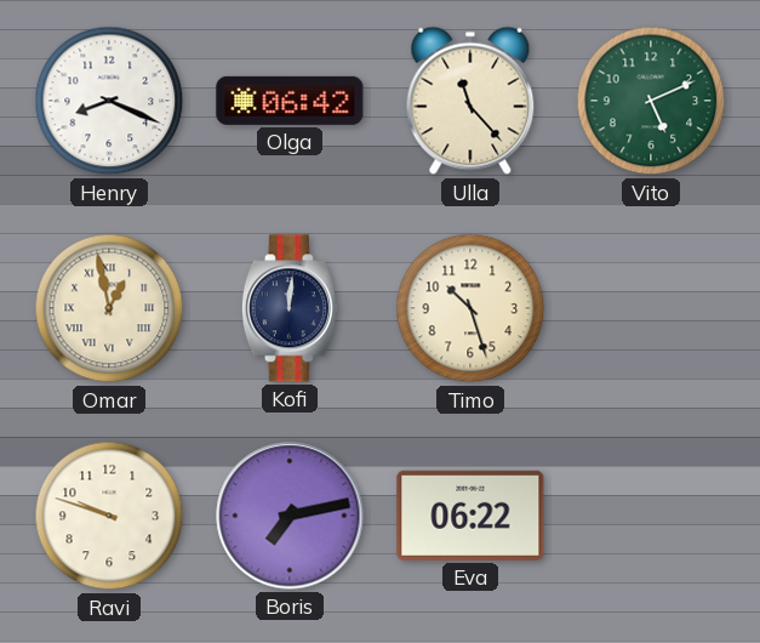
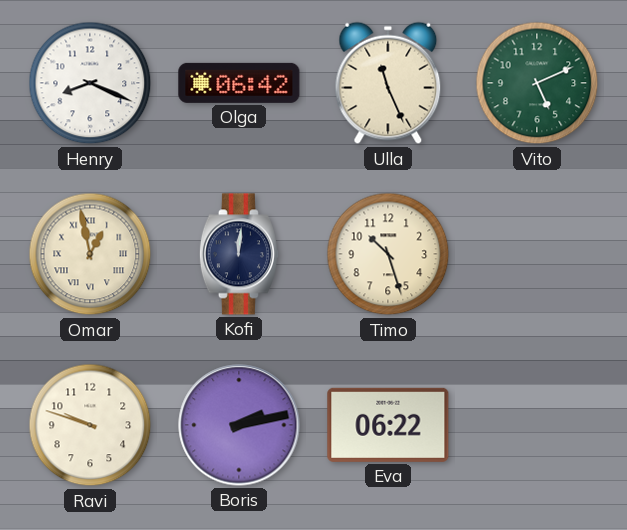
Ulla: 11:23 -> 11:26 (388, 83)
Boris: 7:13 -> 2:13 (239, 425)
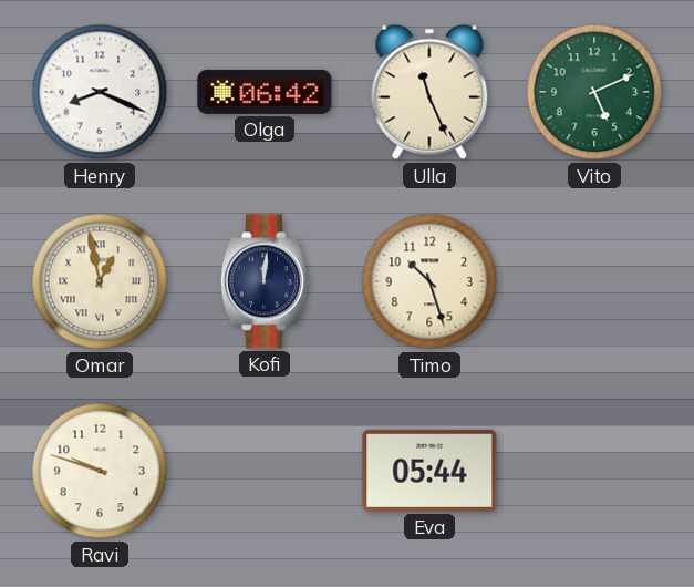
Boris: 2:13 -> none (239, 425)
Eva: 06:22 -> 05:44 (429, 471)
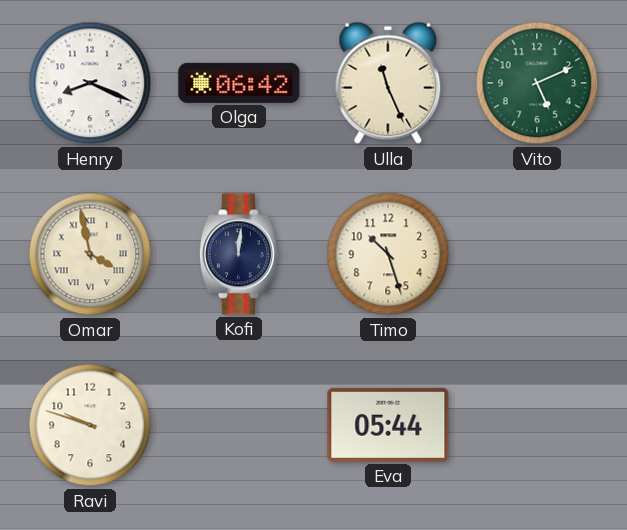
Omar: 12:58 -> 3:58 (90, 254)
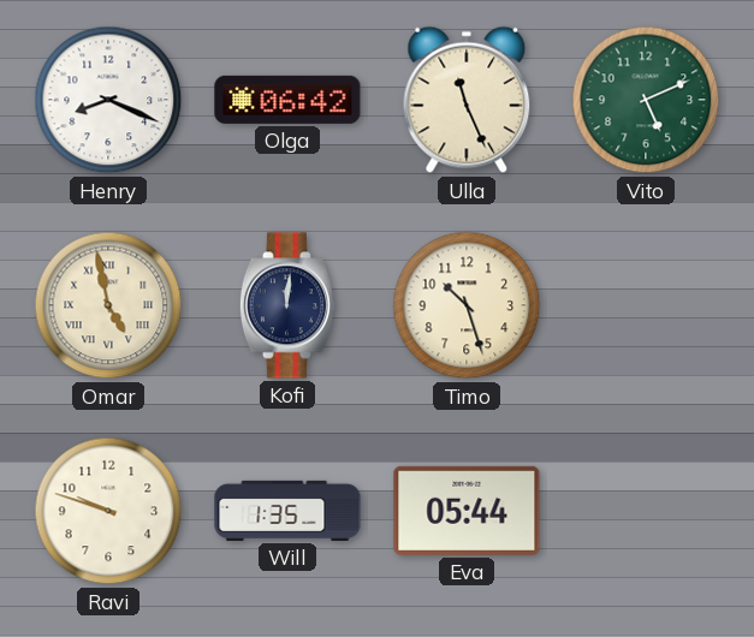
Omar: 3:58 -> 4:58 (108, 305)
Will: none -> 1:35 (287, 511)
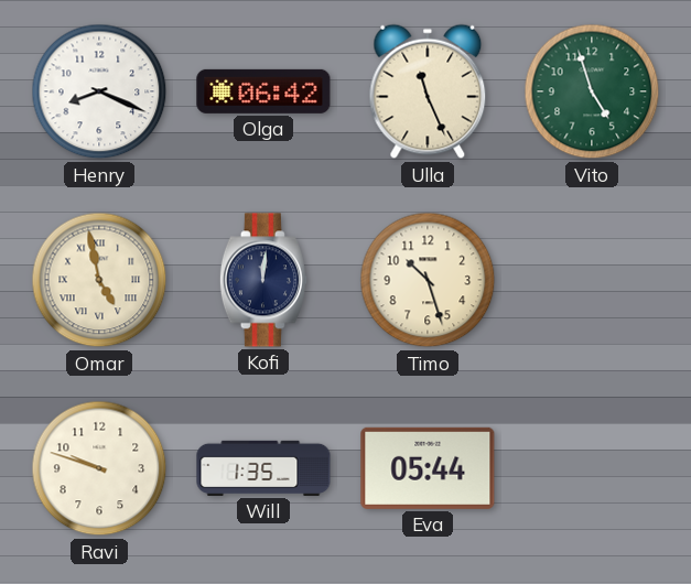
Vito: 5:11 -> 4:57 (592, 91)
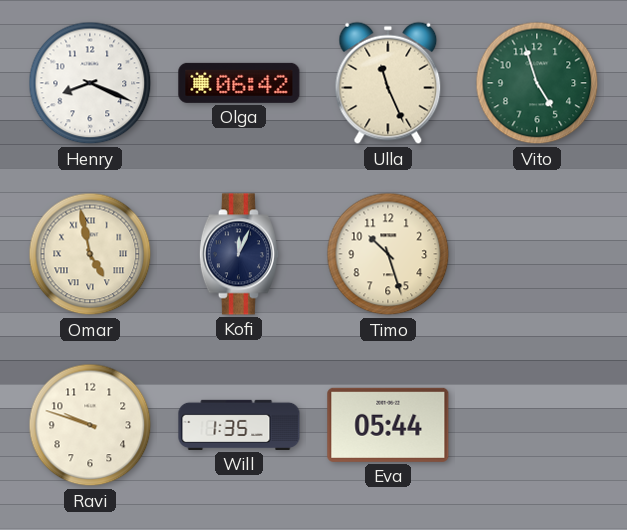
Kofi: 12:01 -> 12:04 (239, 254)
